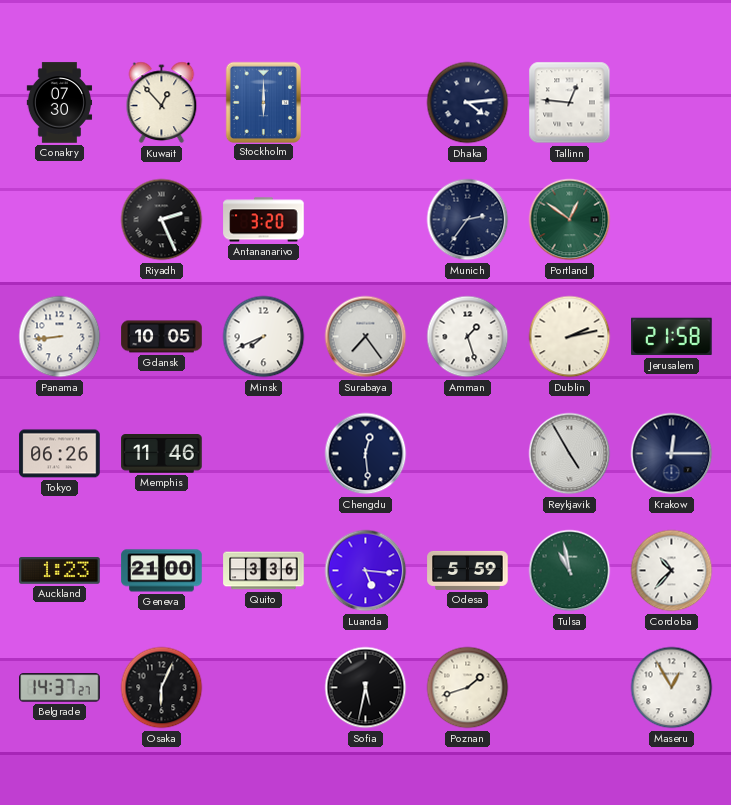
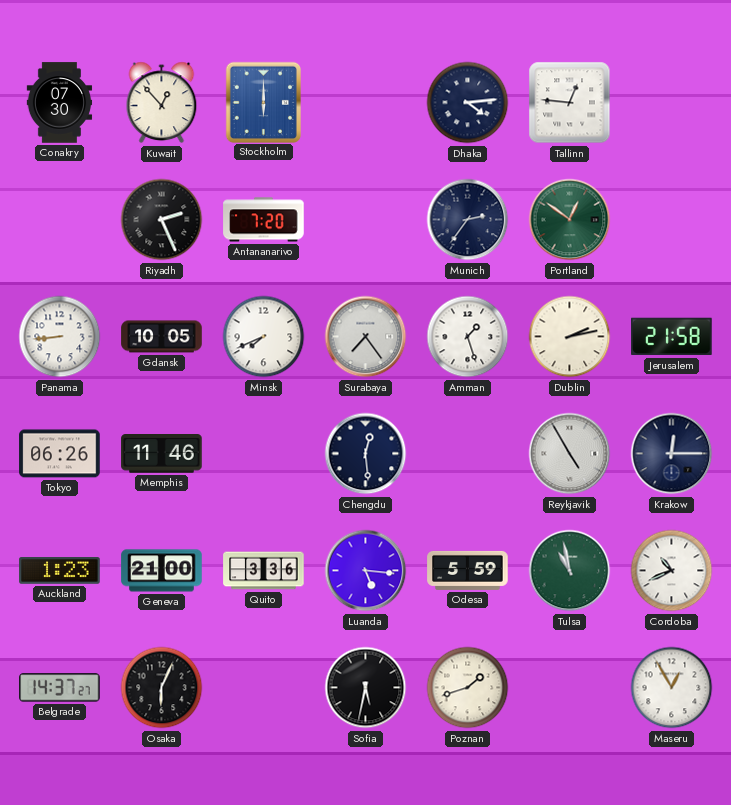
Antananarivo: 3:20 -> 7:20 (264, 220)
Cordoba: 10:37 -> 10:41 (672, 571)
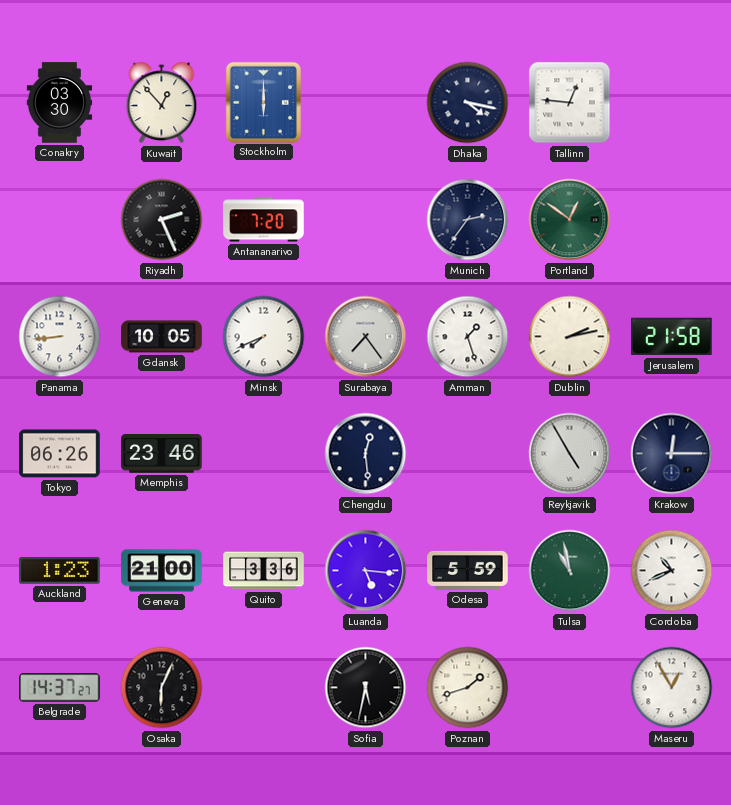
Conakry: 07:30 -> 03:30 (60, 103)
Dhaka: 4:14 -> 4:17 (468, 103)
Memphis: 11:46 -> 23:46 (162, 454)
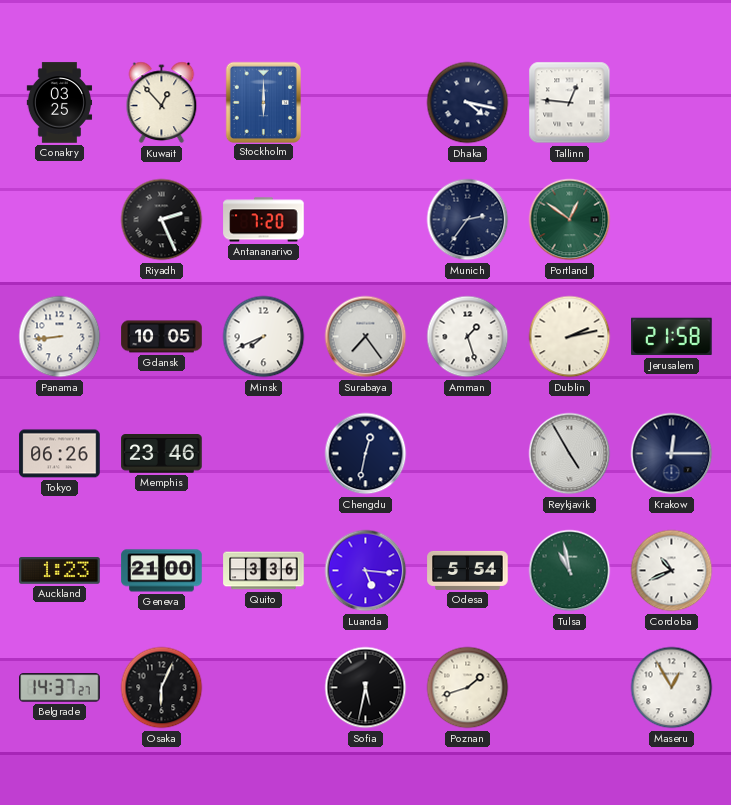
Conakry: 03:30 -> 03:25 (60, 103)
Chengdu: 12:29 -> 12:32 (366, 454)
Odesa: 5:59 -> 5:54 (468, 570)
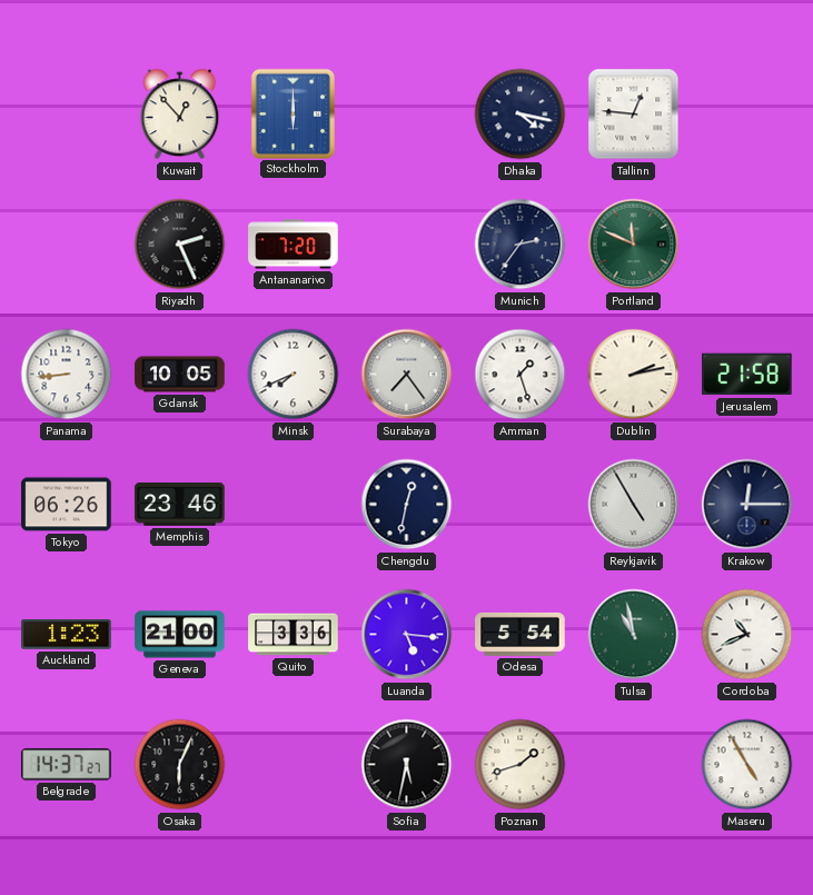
Conakry: 03:25 -> none (60, 103)
Portland: 12:51 -> 11:49 (634, 245)
Maseru: 12:55 -> 4:55 (747, 765)
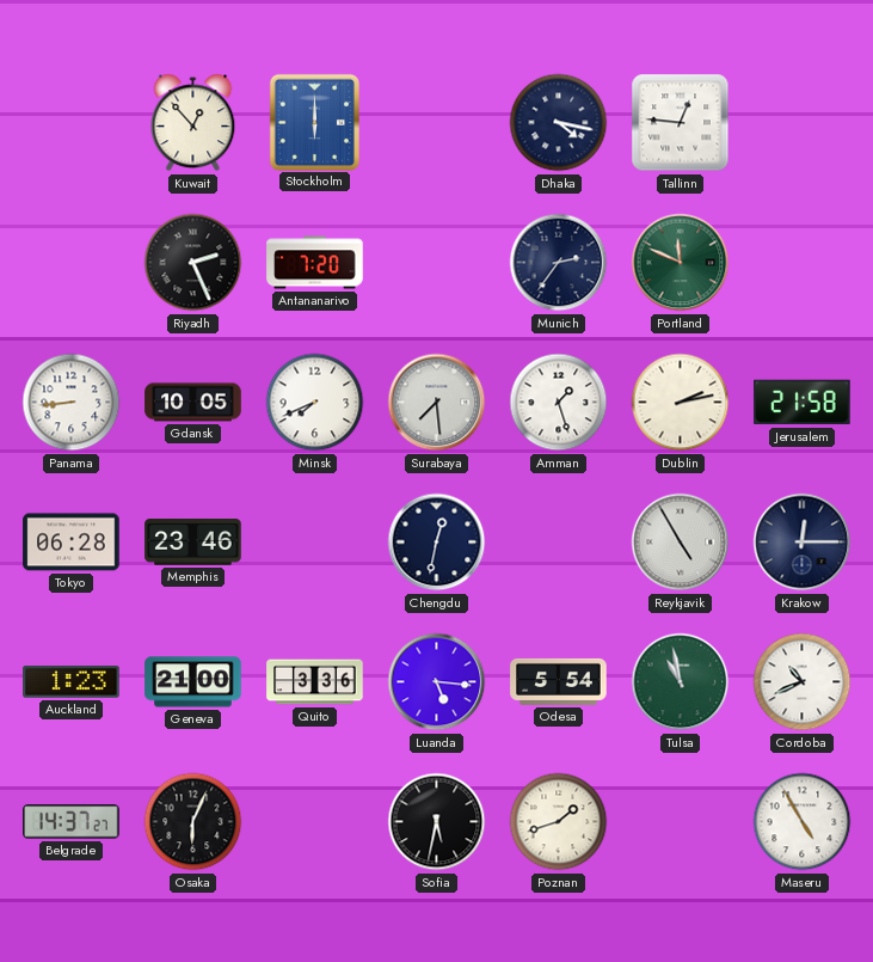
Surabaya: 7:24 -> 7:29 (437, 403)
Tokyo: 06:26 -> 06:28 (72, 543)
